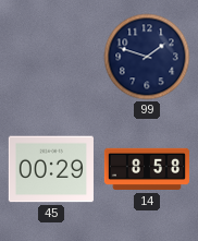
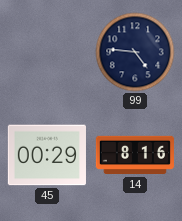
99: 1:48 -> 4:46 (135, 52)
14: 8:58 -> 8:16 (135, 155)
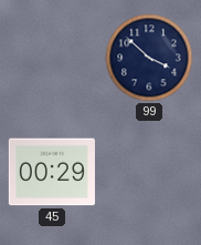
99: 4:46 -> 3:52 (149, 58)
14: 8:16 -> none (135, 155)
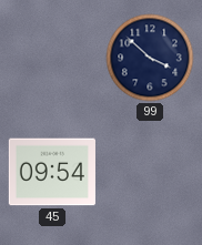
45: 00:29 -> 09:54 (52, 172)
